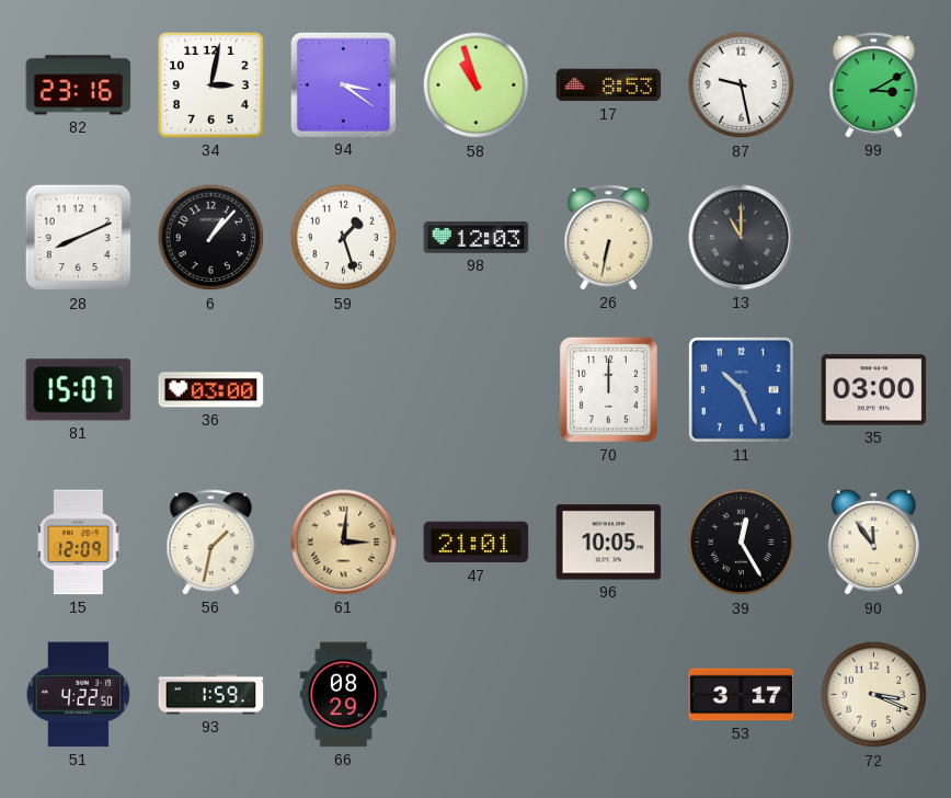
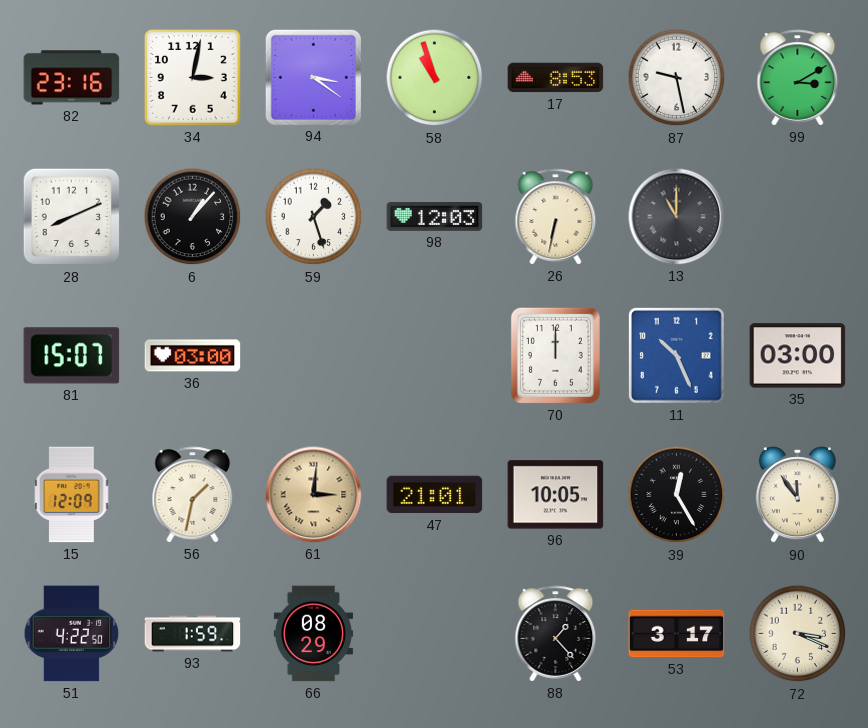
88: none -> 1:23 (556, 634)
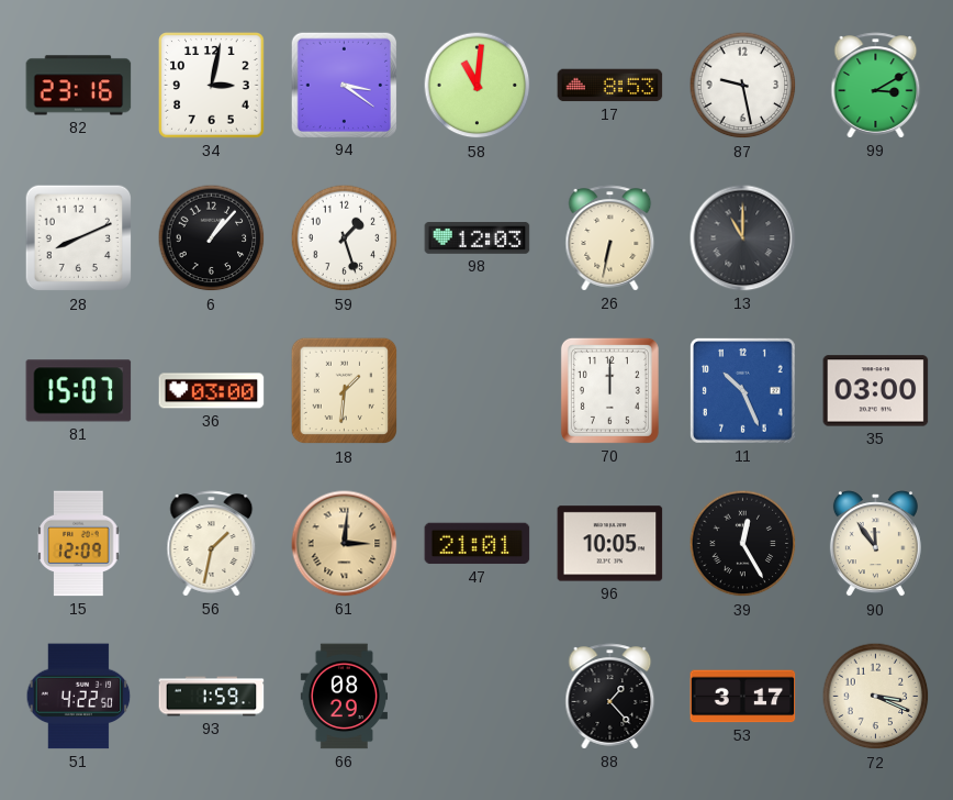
58: 10:57 -> 11:01 (478, 86)
18: none -> 1:31 (345, 391)
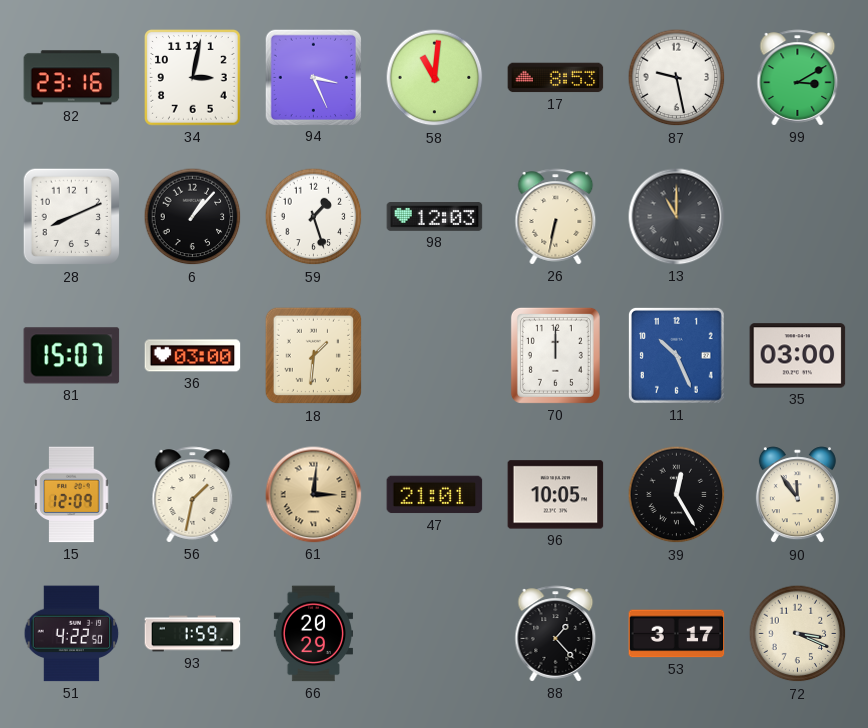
94: 3:21 -> 3:26 (313, 77)
66: 08:29 -> 20:29 (313, 634)
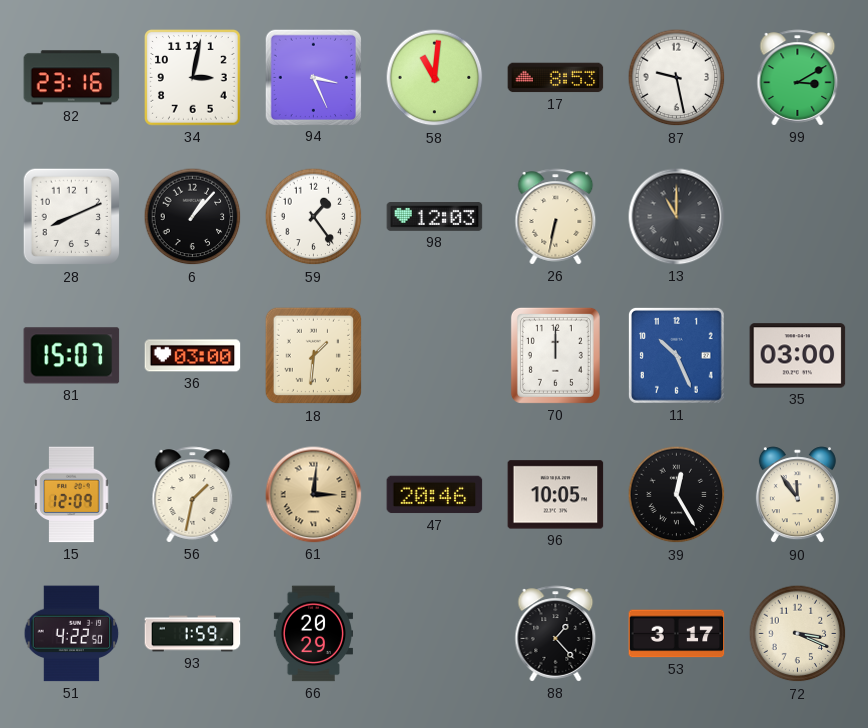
59: 1:27 -> 1:24 (314, 217)
47: 21:01 -> 20:46 (435, 495)
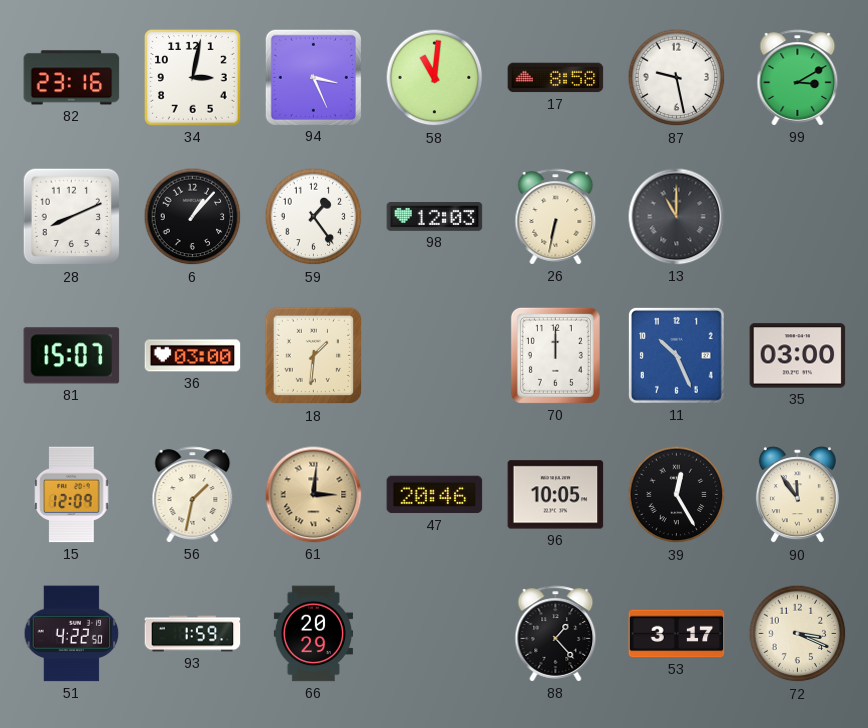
17: 8:53 -> 8:58 (556, 78)
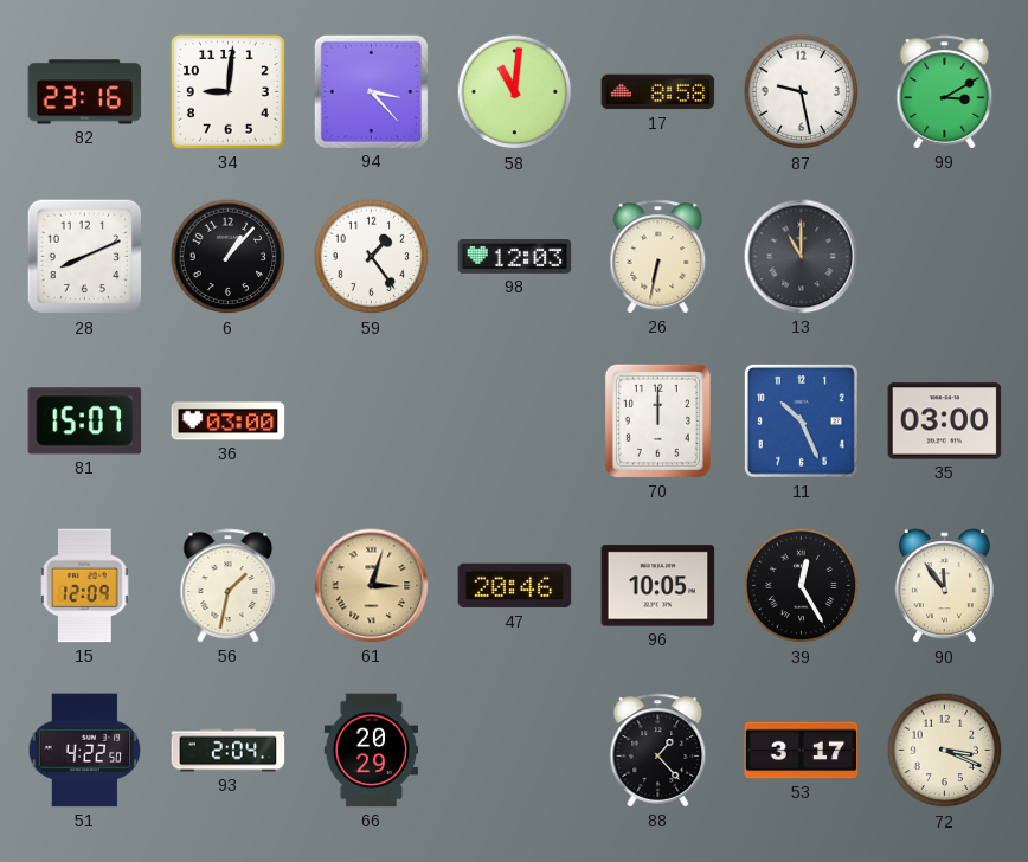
34: 3:02 -> 9:01 (229, 92)
94: 3:26 -> 3:23 (371, 91)
18: 1:31 -> none (314, 356)
61: 3:01 -> 3:03 (372, 586)
93: 1:59 -> 2:04 (229, 751)
